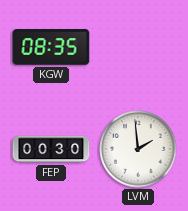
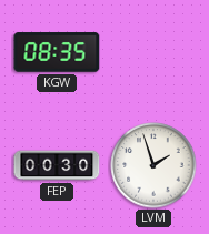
LVM: 1:59 -> 1:57 (153, 165)
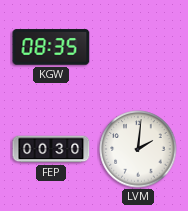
LVM: 1:57 -> 2:01 (138, 149)
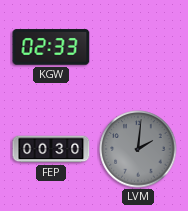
KGW: 08:35 -> 02:33 (51, 47)
LVM dial: white -> grey (138, 149)
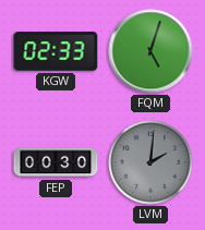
FQM: none -> 5:03 (150, 51)
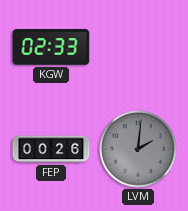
FQM: 5:03 -> none (150, 51)
FEP: 00:30 -> 00:26 (51, 149)
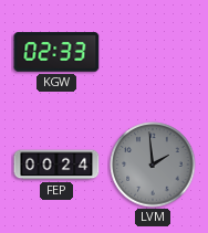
FEP: 00:26 -> 00:24 (56, 165)
LVM: 2:01 -> 1:59 (153, 165)
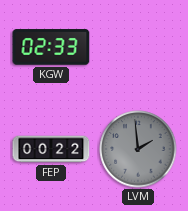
FEP: 00:24 -> 00:22 (51, 149)
